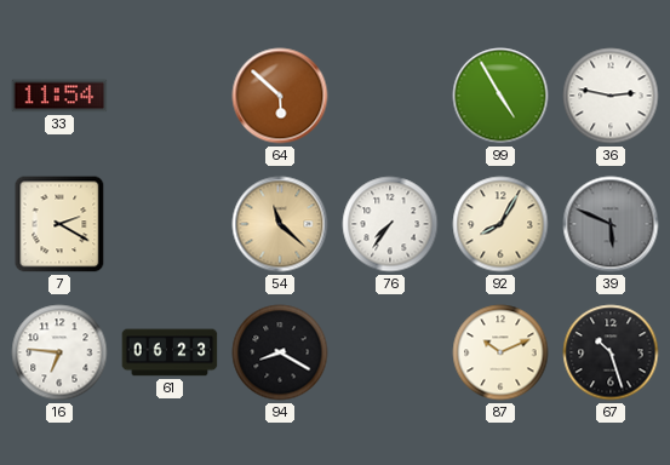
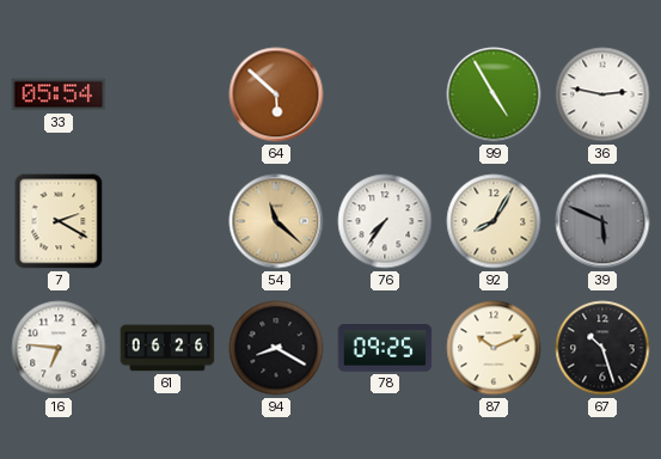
33: 11:54 -> 05:54 (59, 94)
61: 06:23 -> 06:26 (167, 348)
78: none -> 09:25 (385, 348)
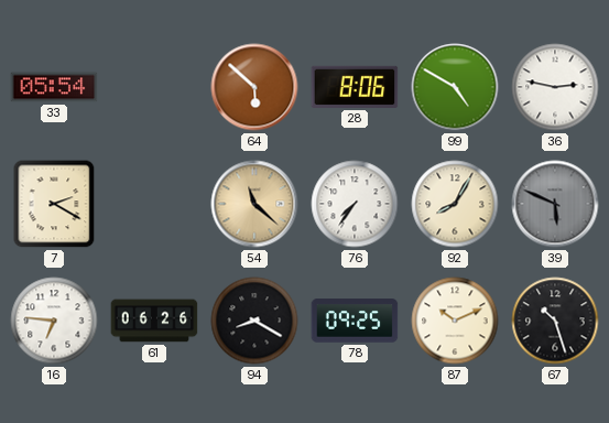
28: none -> 8:06 (355, 87)
99: 4:55 -> 4:50 (455, 87)
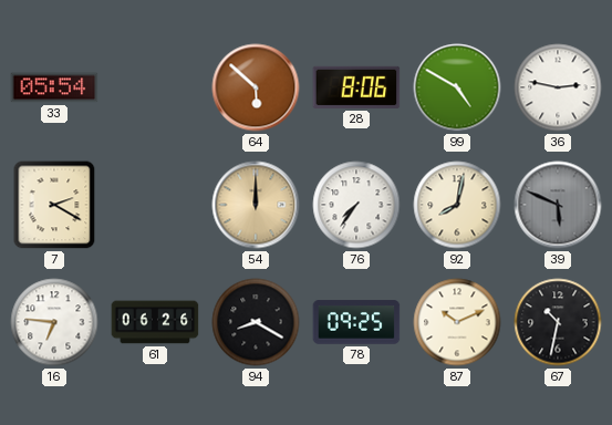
54: 11:22 -> 12:00 (256, 205)
92: 8:05 -> 8:02 (457, 205)
67: 10:27 -> 10:32 (558, 322)
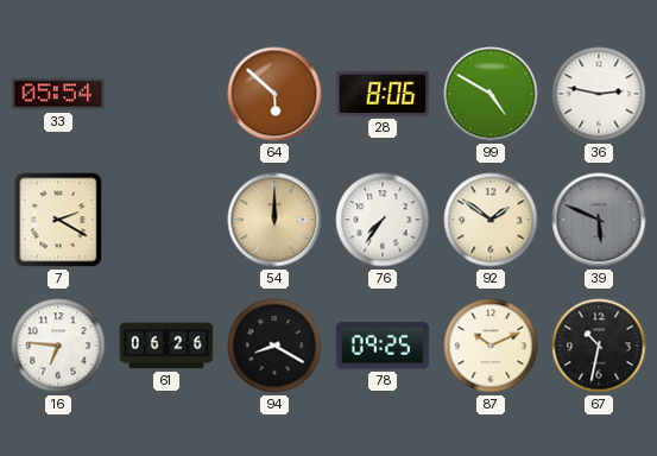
92: 8:02 -> 1:51 (491, 220)
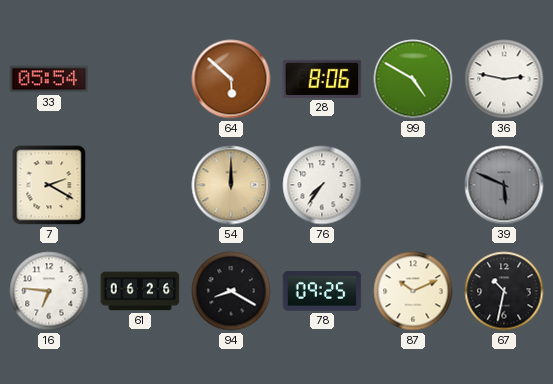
92: 1:51 -> none (491, 220)
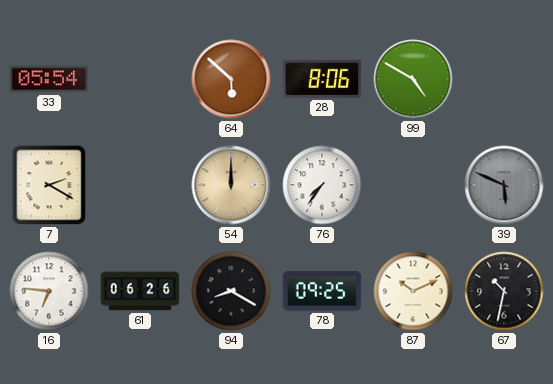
36: 2:47 -> none (504, 79)
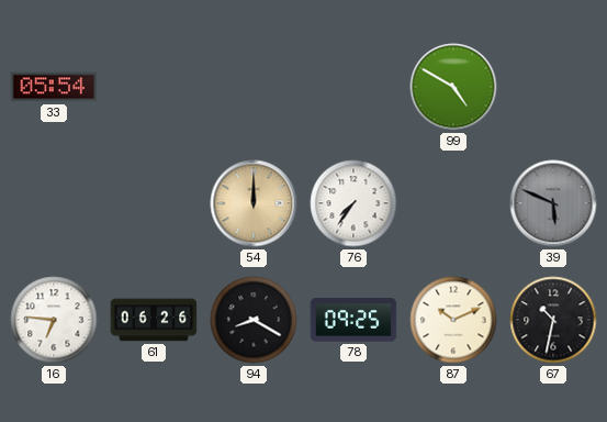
64: 5:52 -> none (231, 79)
28: 8:06 -> none (322, 79)
7: 2:20 -> none (49, 185)
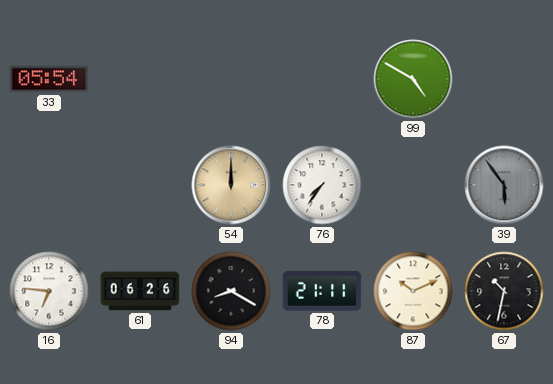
39: 5:49 -> 5:54 (504, 185)
78: 09:25 -> 21:11 (322, 291)
